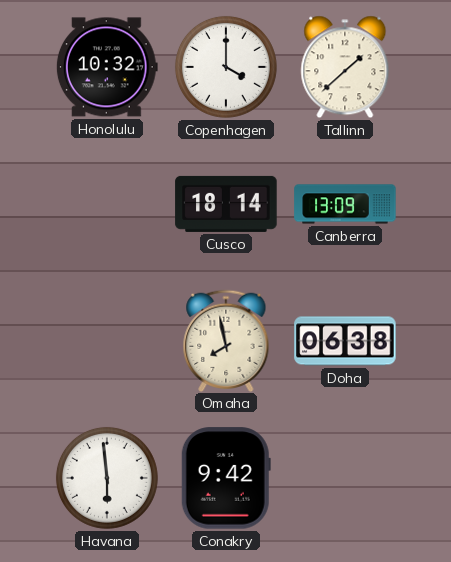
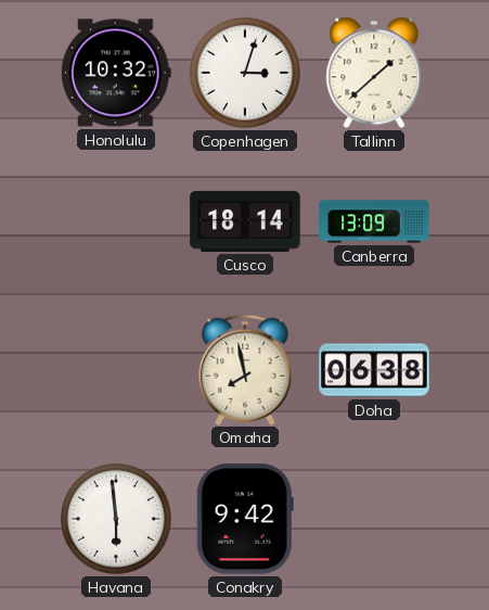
Copenhagen: 4:00 -> 3:03 (245, 73)
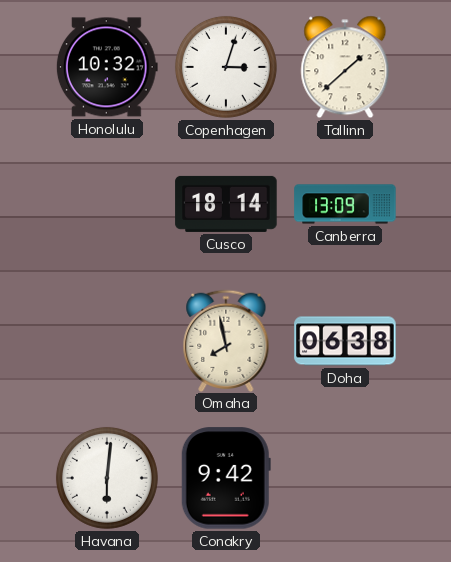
Havana: 5:59 -> 6:01 (107, 478)
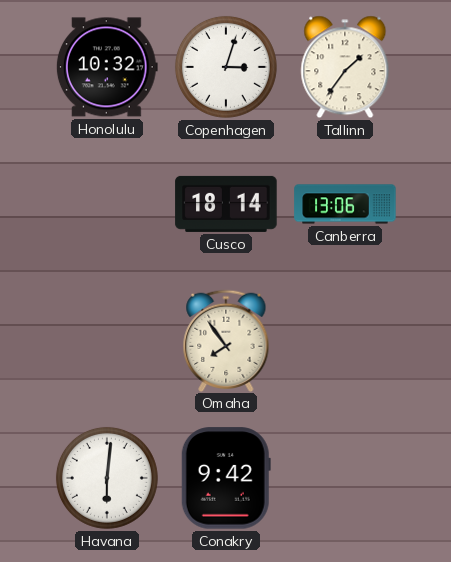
Tallinn: 1:38 -> 1:36 (345, 67)
Canberra: 13:09 -> 13:06 (345, 204)
Omaha: 7:58 -> 7:54 (226, 340)
Doha: 06:38 -> none (345, 341)
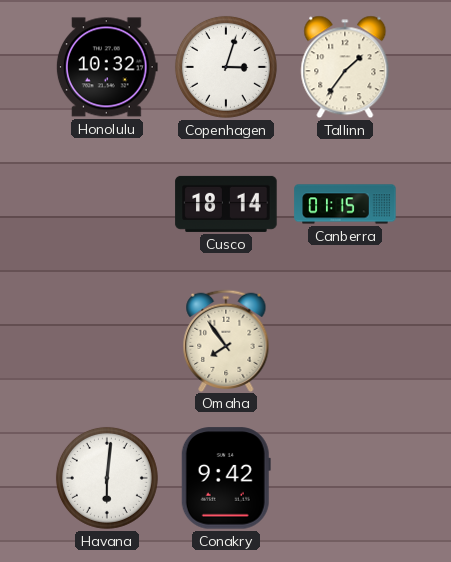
Canberra: 13:06 -> 01:15 (345, 204)
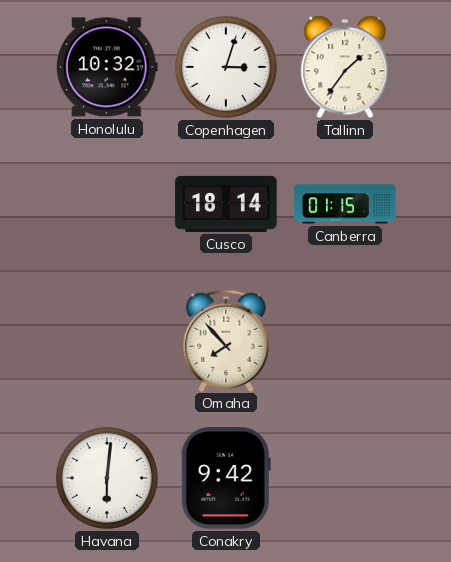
Omaha: 7:54 -> 7:53 (226, 340)
